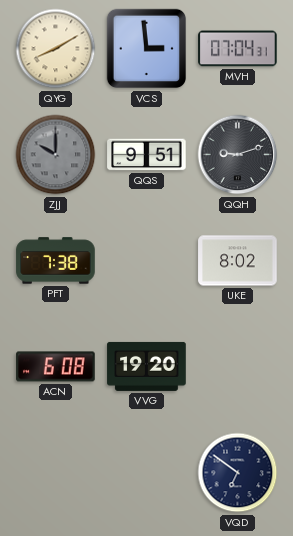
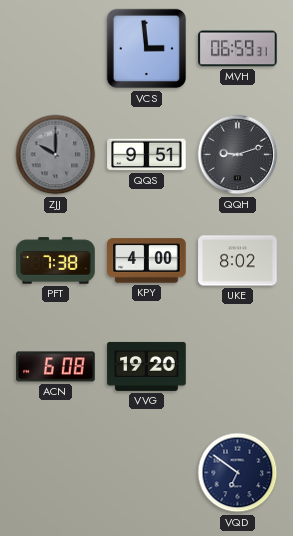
QYG: 8:10 -> none (56, 49)
MVH: 07:04 -> 06:59 (238, 49)
KPY: none -> 4:00 (147, 261)
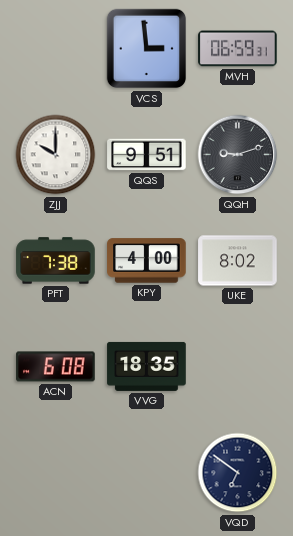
ZJJ dial: grey -> white (56, 155)
VVG: 19:20 -> 18:35 (147, 366)
